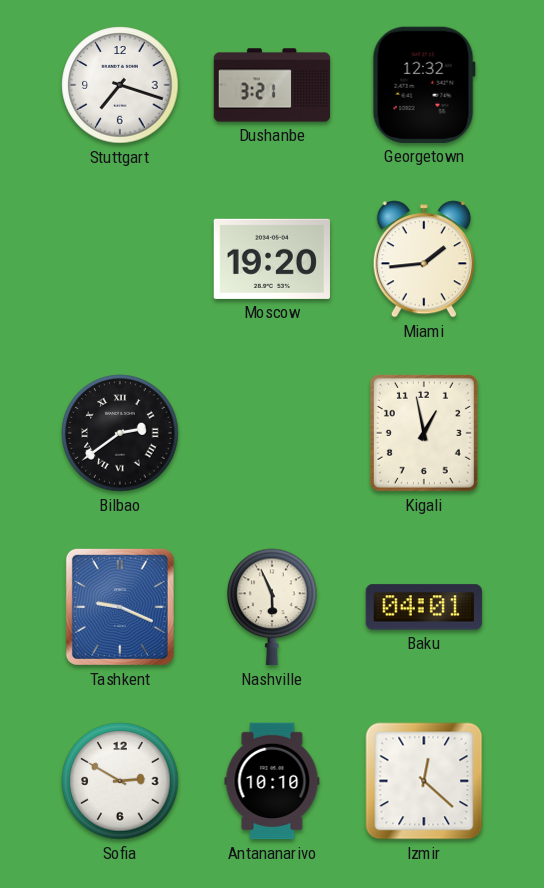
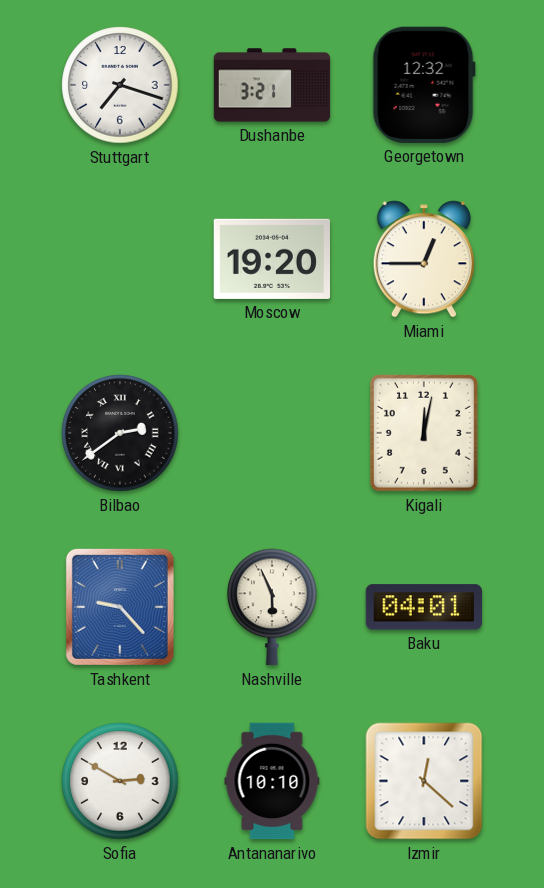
Miami: 1:44 -> 12:45 (424, 259)
Kigali: 12:58 -> 12:02 (424, 433)
Tashkent: 9:19 -> 9:23 (120, 607)
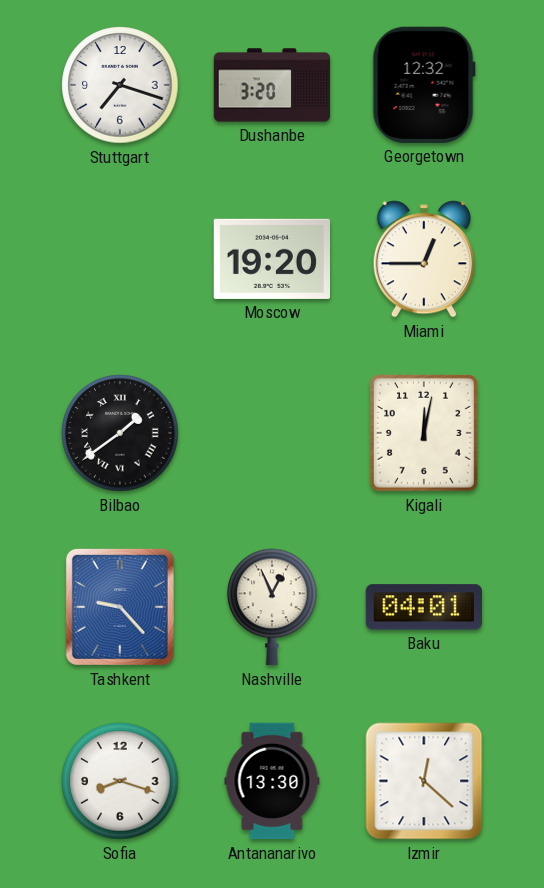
Dushanbe: 3:21 -> 3:20 (272, 85)
Bilbao: 2:39 -> 1:39 (120, 433)
Nashville: 5:56 -> 12:56 (272, 607)
Sofia: 2:50 -> 8:18 (120, 781)
Antananarivo: 10:10 -> 13:30 (272, 781)
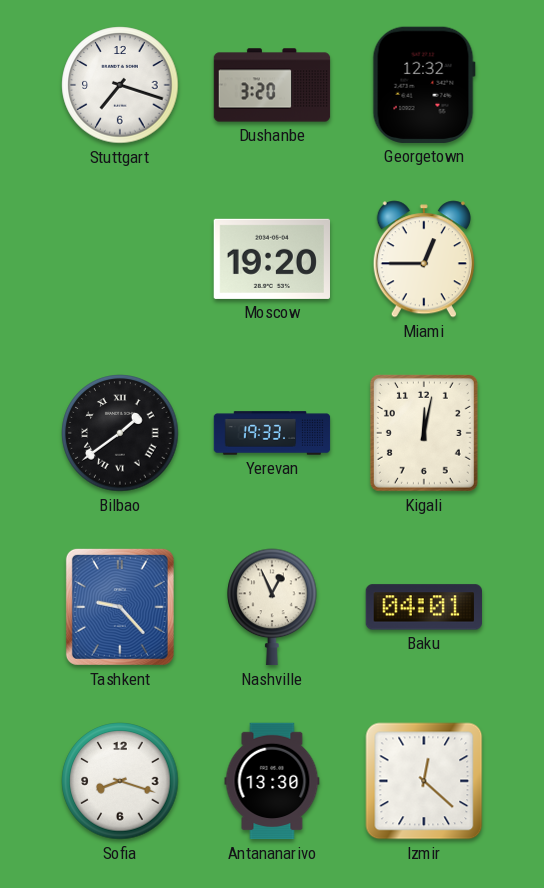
Yerevan: none -> 19:33 (272, 433)
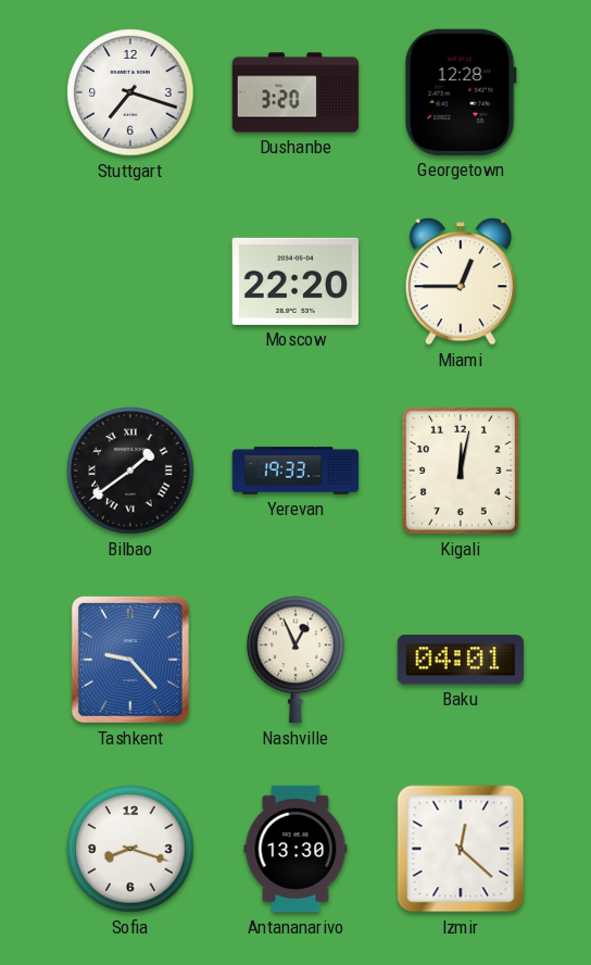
Georgetown: 12:32 -> 12:28 (461, 92)
Moscow: 19:20 -> 22:20 (294, 281)
